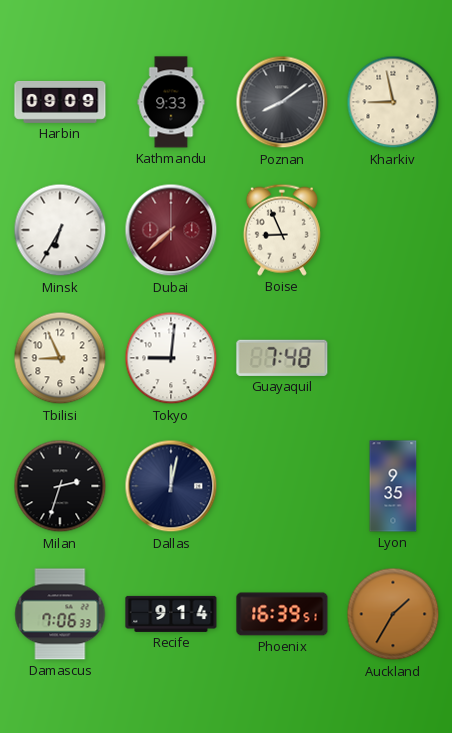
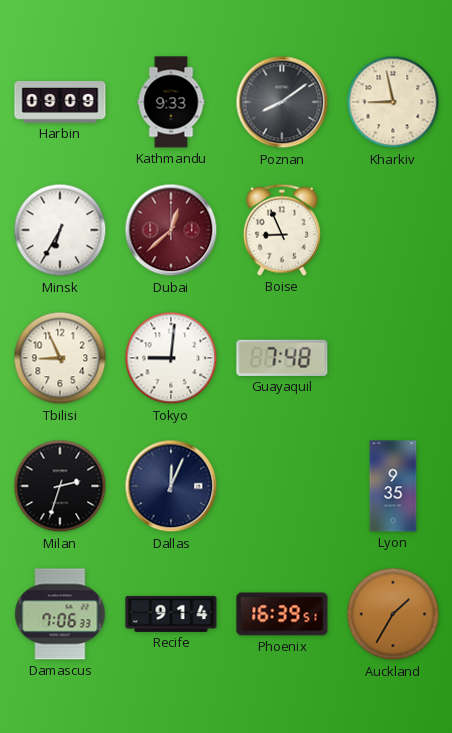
Dubai: 7:38 -> 12:38 (171, 230)
Dallas: 12:02 -> 12:04 (171, 486)
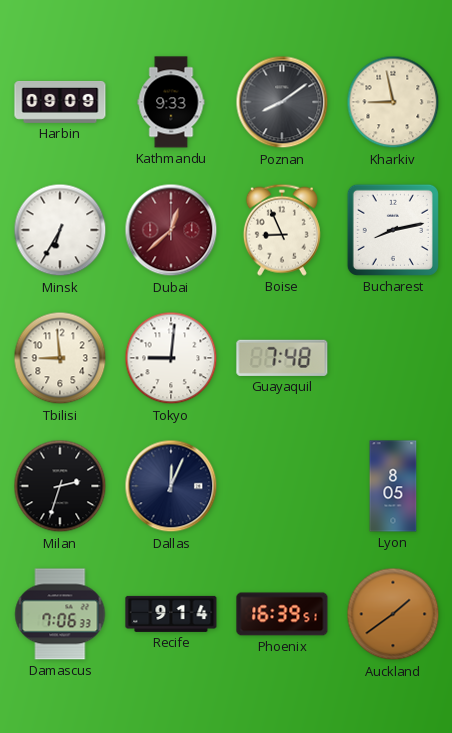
Bucharest: none -> 8:13 (393, 230)
Tbilisi: 8:56 -> 8:59 (60, 358)
Lyon: 9:35 -> 8:05 (393, 486)
Auckland: 1:35 -> 1:39 (393, 614)
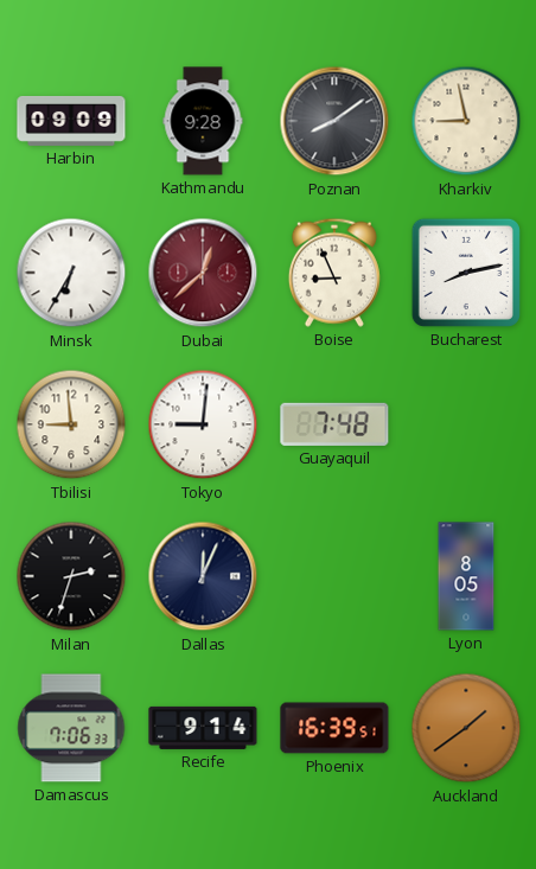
Kathmandu: 9:33 -> 9:28 (203, 121)
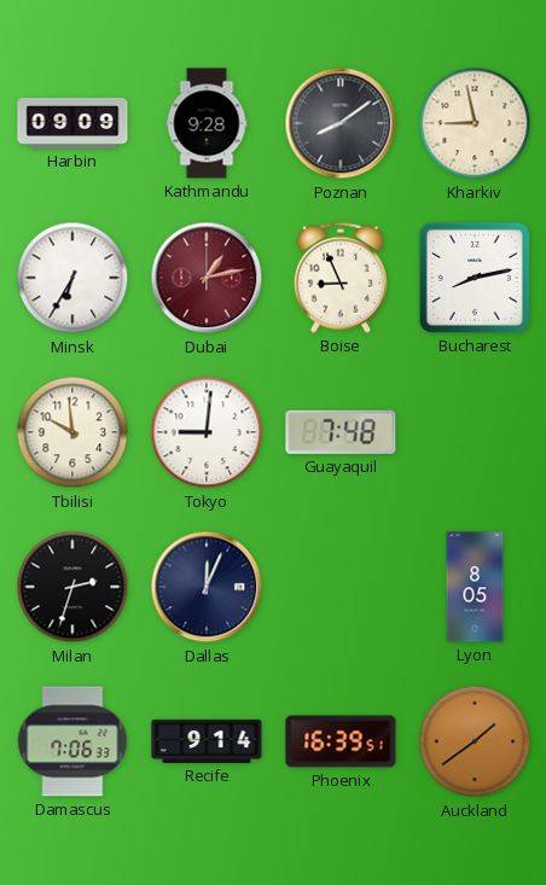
Dubai: 12:38 -> 1:13 (207, 278)
Tbilisi: 8:59 -> 9:59 (72, 432)
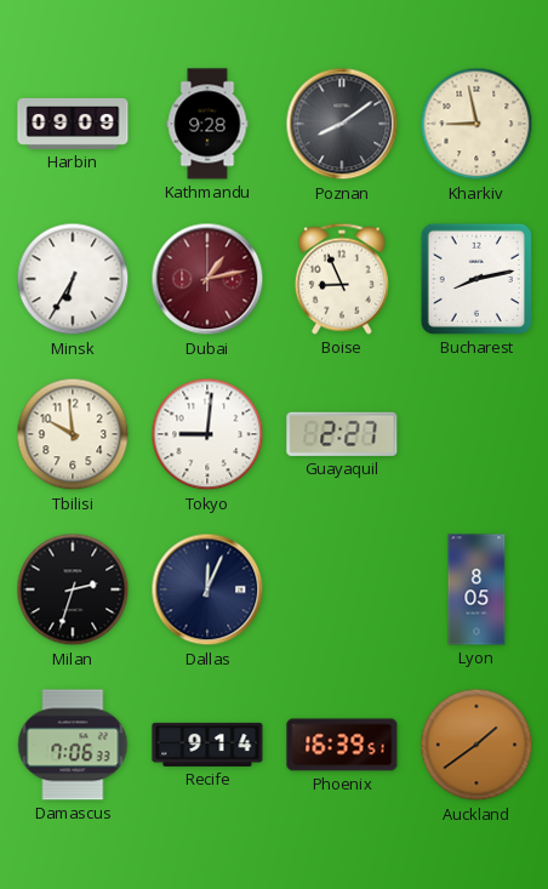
Guayaquil: 7:48 -> 2:27 (342, 434)
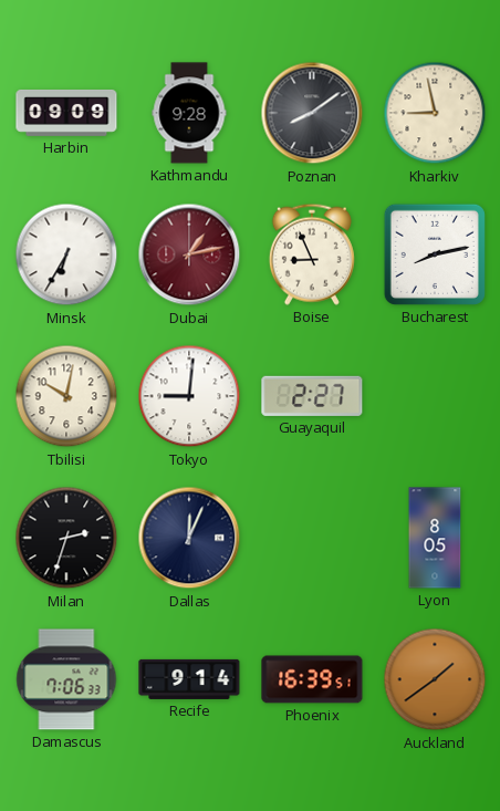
Tbilisi: 9:59 -> 10:02 (66, 396)
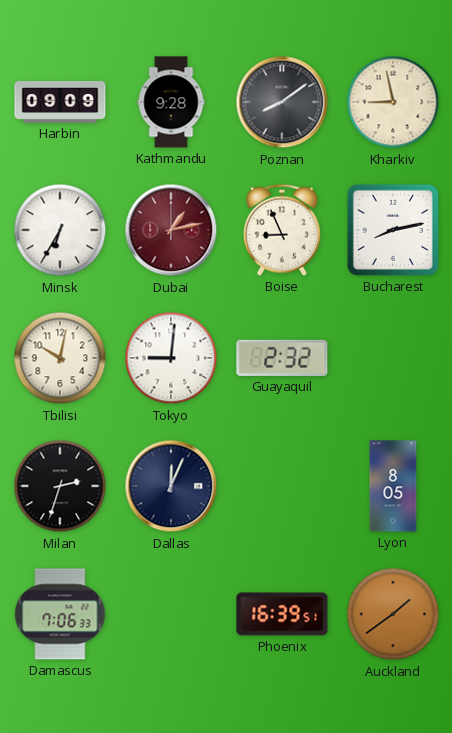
Guayaquil: 2:27 -> 2:32 (282, 358)
Recife: 9:14 -> none (189, 679)
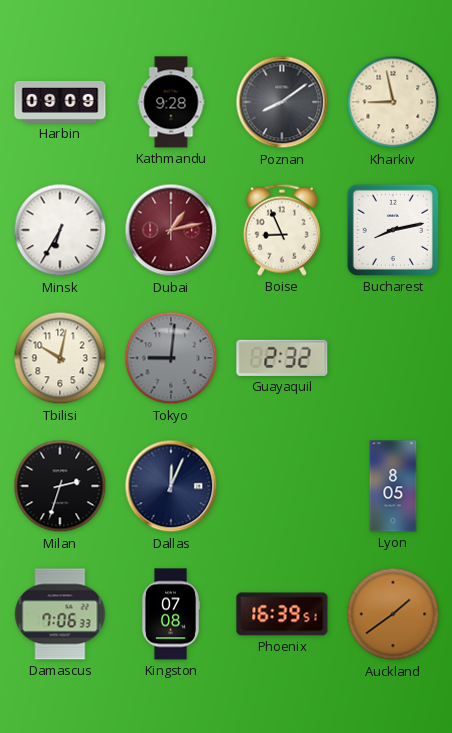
Tokyo dial: white -> grey (171, 358)
Kingston: none -> 07:08 (170, 614)
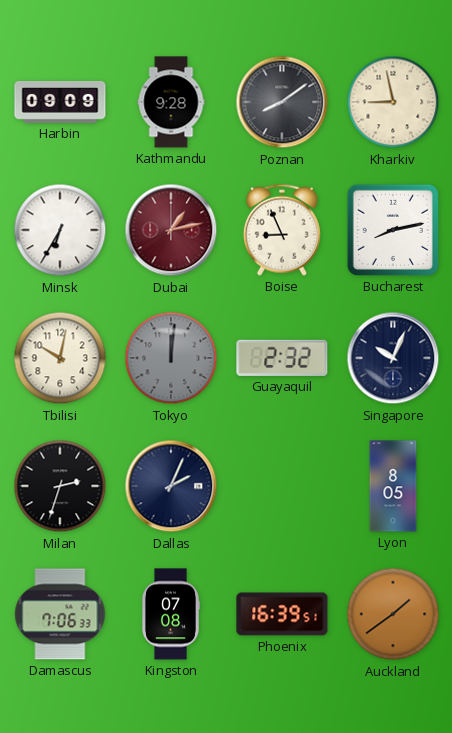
Tokyo: 9:01 -> 12:01 (171, 358)
Singapore: none -> 10:04 (393, 358)
Dallas: 12:04 -> 2:04 (171, 486)
